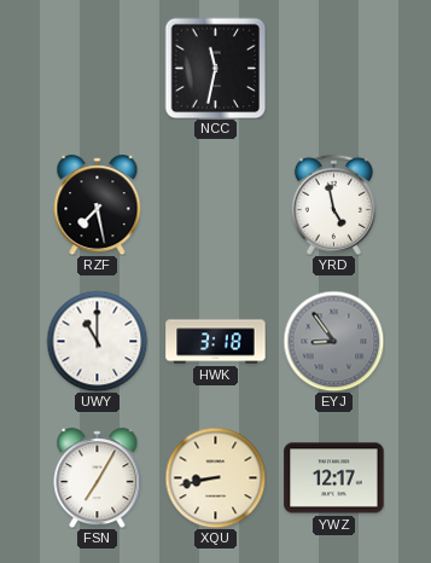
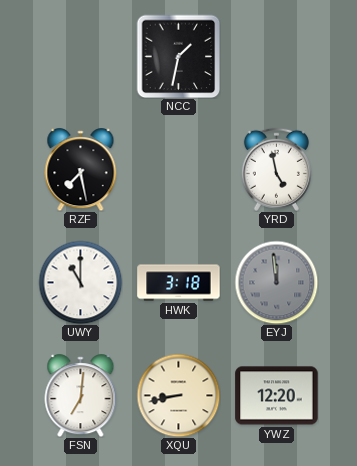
NCC: 11:32 -> 1:32 (178, 56)
EYJ: 8:54 -> 11:59 (276, 282)
FSN: 7:05 -> 7:01 (81, 396)
YWZ: 12:17 -> 12:20 (277, 396)
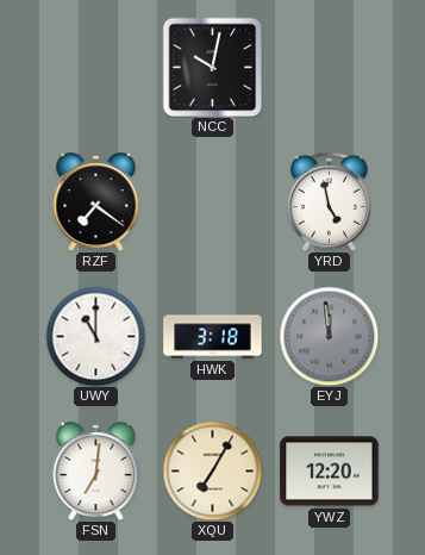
NCC: 1:32 -> 10:02 (212, 67)
RZF: 7:28 -> 7:21 (96, 202)
XQU: 8:43 -> 7:05 (212, 470)
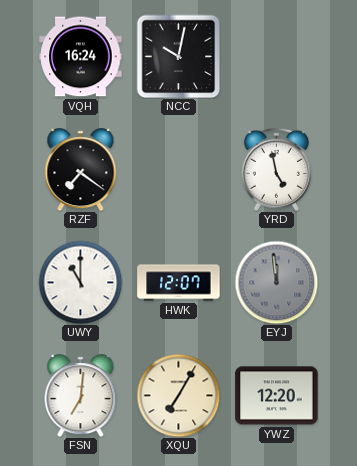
VQH: none -> 16:24 (81, 57)
HWK: 3:18 -> 12:07 (179, 283)
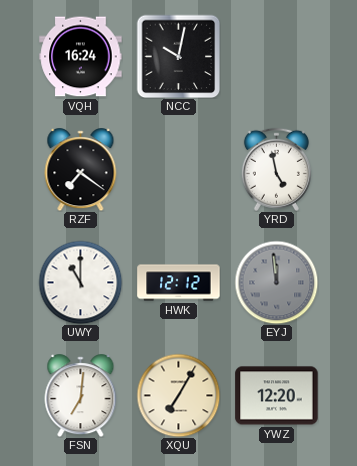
HWK: 12:07 -> 12:12 (179, 283)
